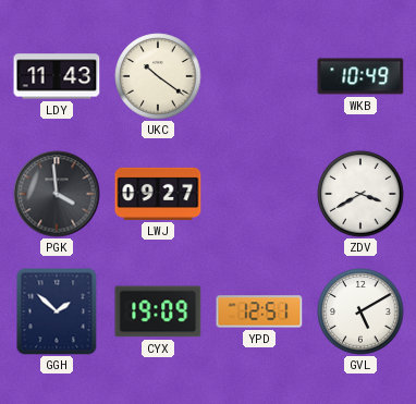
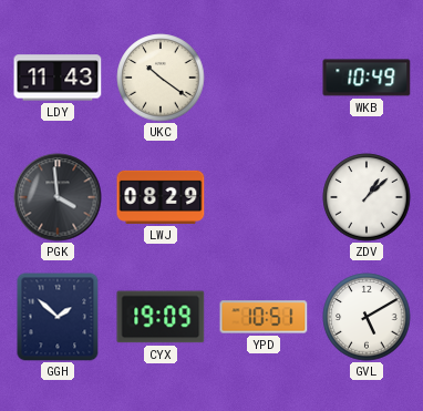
LWJ: 09:27 -> 08:29 (161, 197)
ZDV: 3:40 -> 1:08 (367, 197)
YPD: 12:51 -> 10:51 (264, 317)
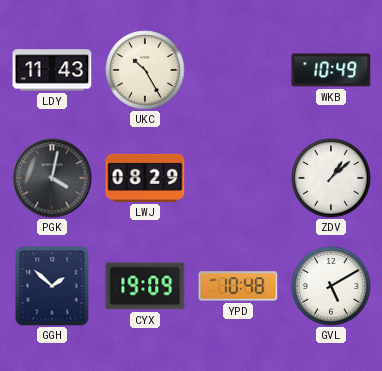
UKC: 10:21 -> 10:25 (145, 70)
PGK: 3:59 -> 4:02 (52, 178)
YPD: 10:51 -> 10:48 (238, 286)
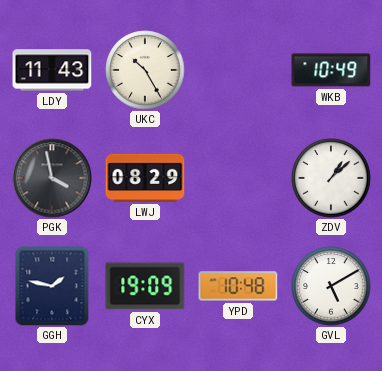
PGK: 4:02 -> 3:58 (52, 178)
GGH: 1:52 -> 1:47 (52, 286)
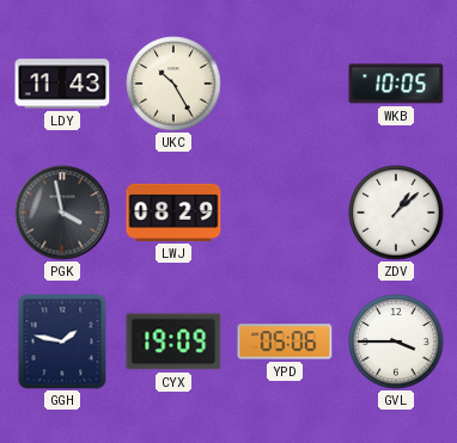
WKB: 10:49 -> 10:05 (396, 84)
YPD: 10:48 -> 05:06 (285, 342)
GVL: 5:10 -> 3:45 (396, 342)
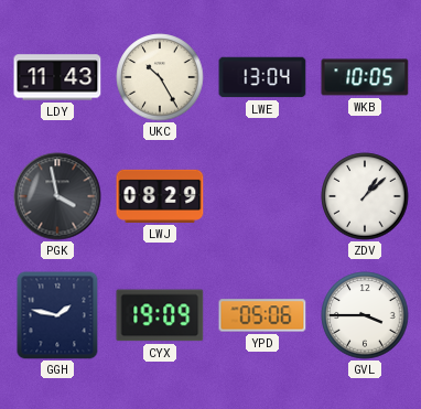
LWE: none -> 13:04 (262, 77)
